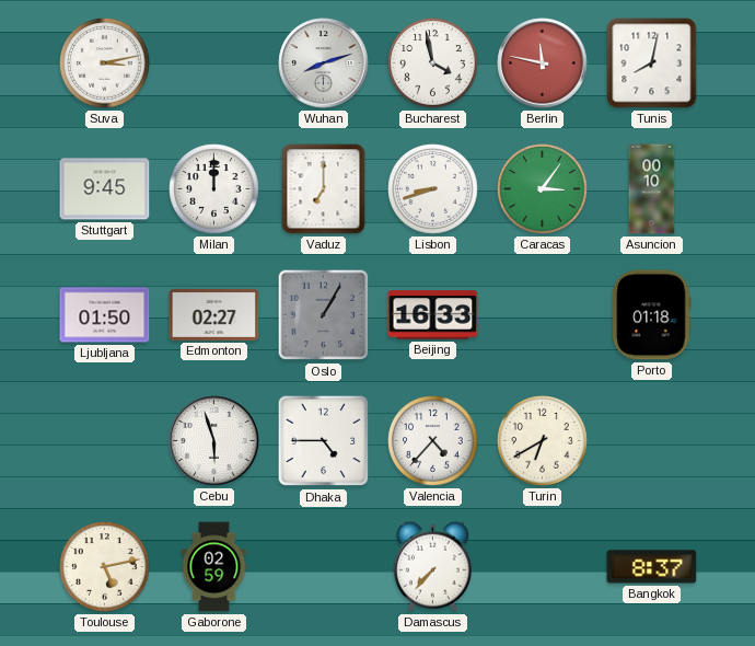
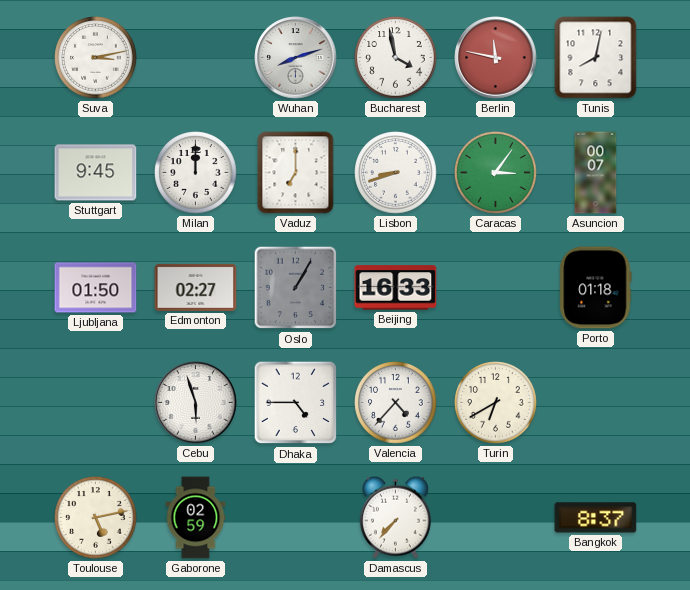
Asuncion: 00:10 -> 00:07 (596, 173)
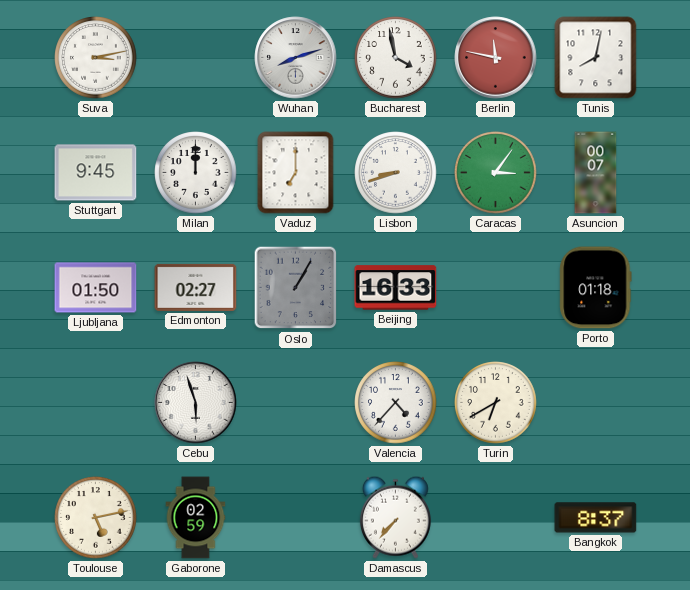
Dhaka: 4:45 -> none (296, 403)
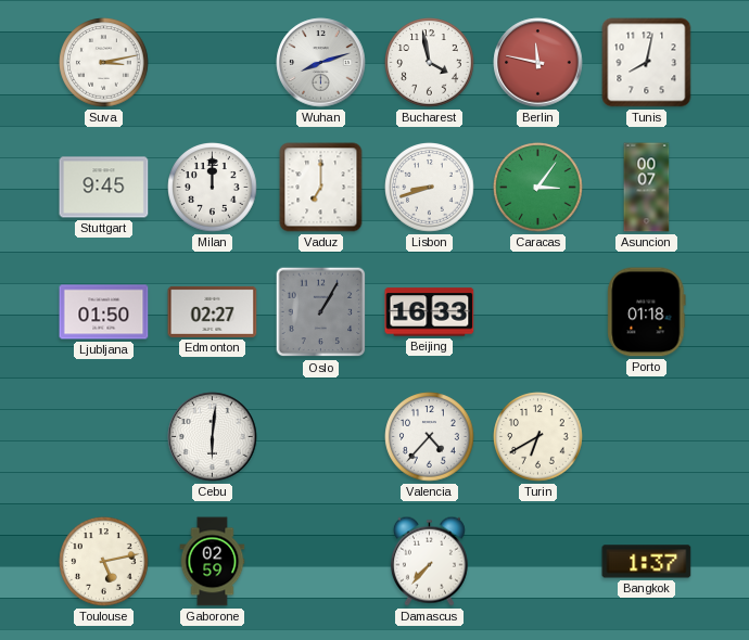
Cebu: 5:57 -> 6:01 (213, 437)
Bangkok: 8:37 -> 1:37 (647, 562)
